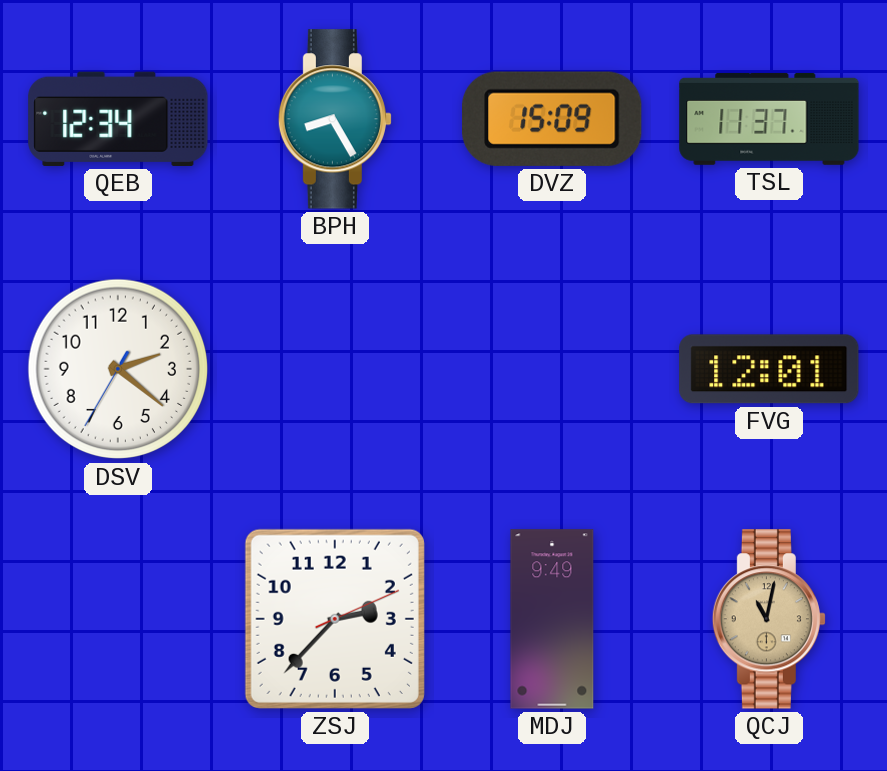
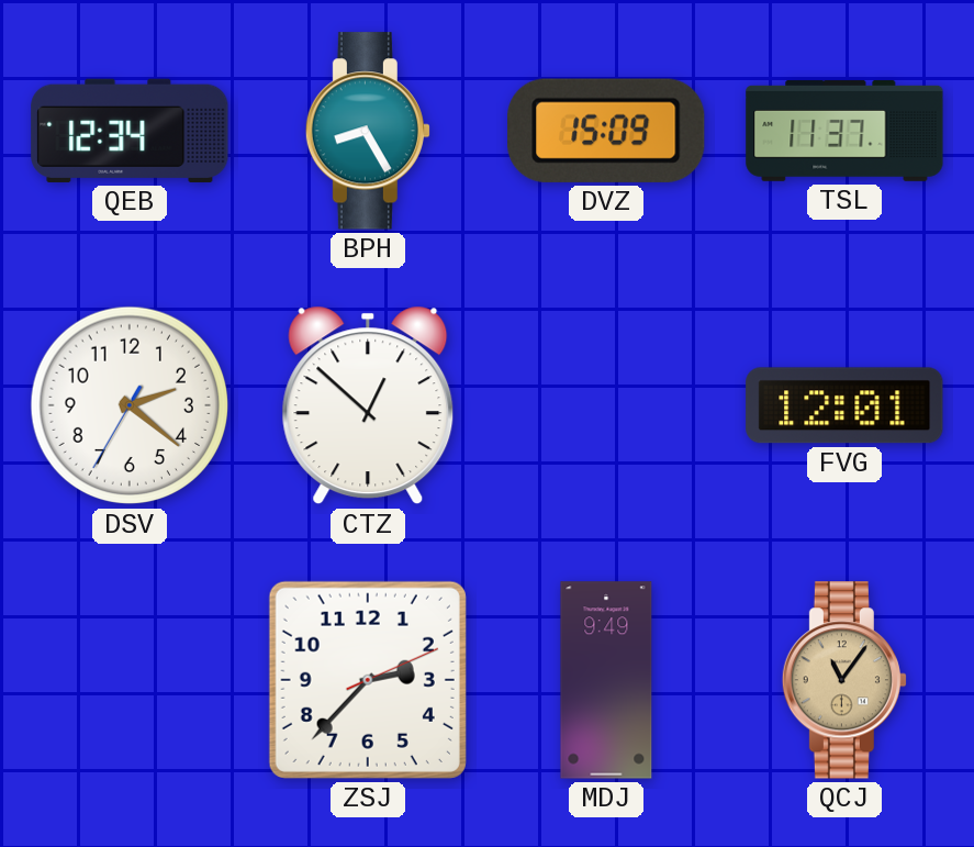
CTZ: none -> 12:52 (368, 405)
QCJ: 11:02 -> 11:06 (844, 680)
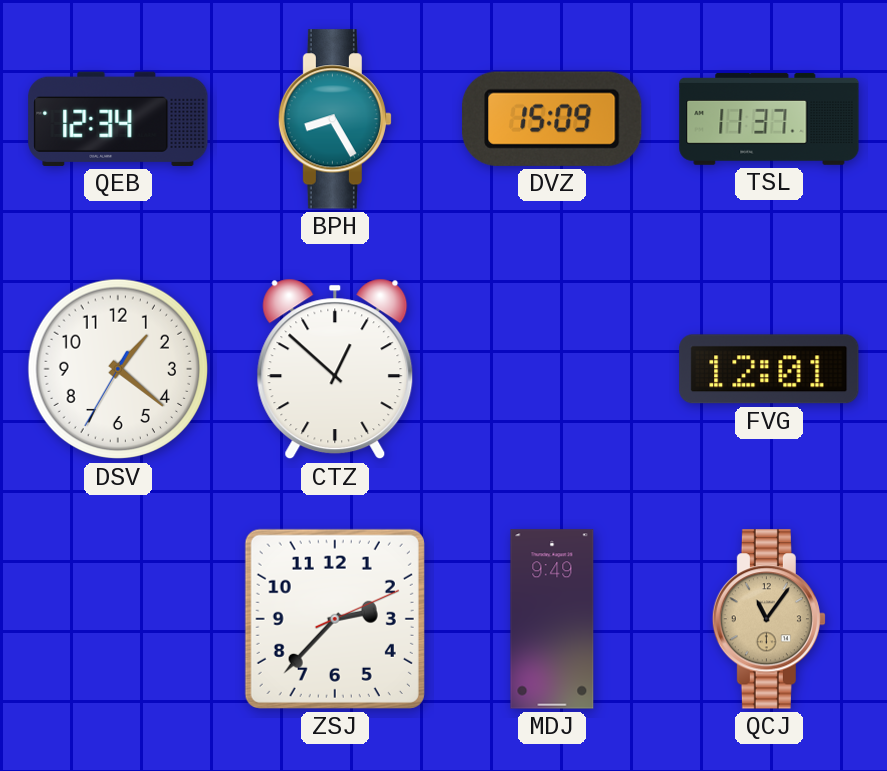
DSV: 2:21 -> 1:21 (118, 369)
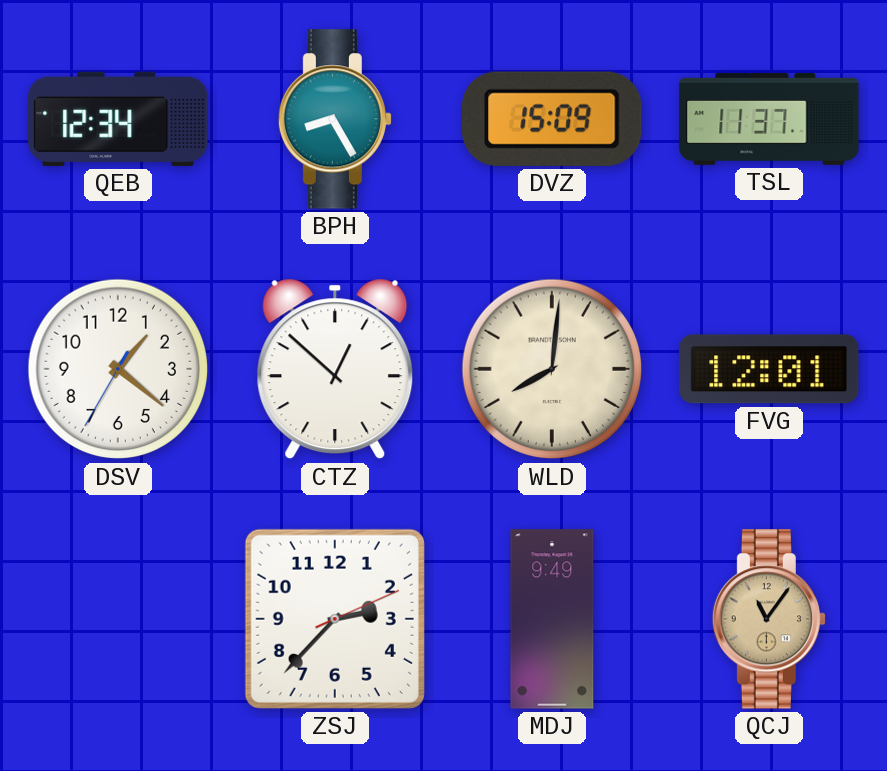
WLD: none -> 8:01 (552, 369)
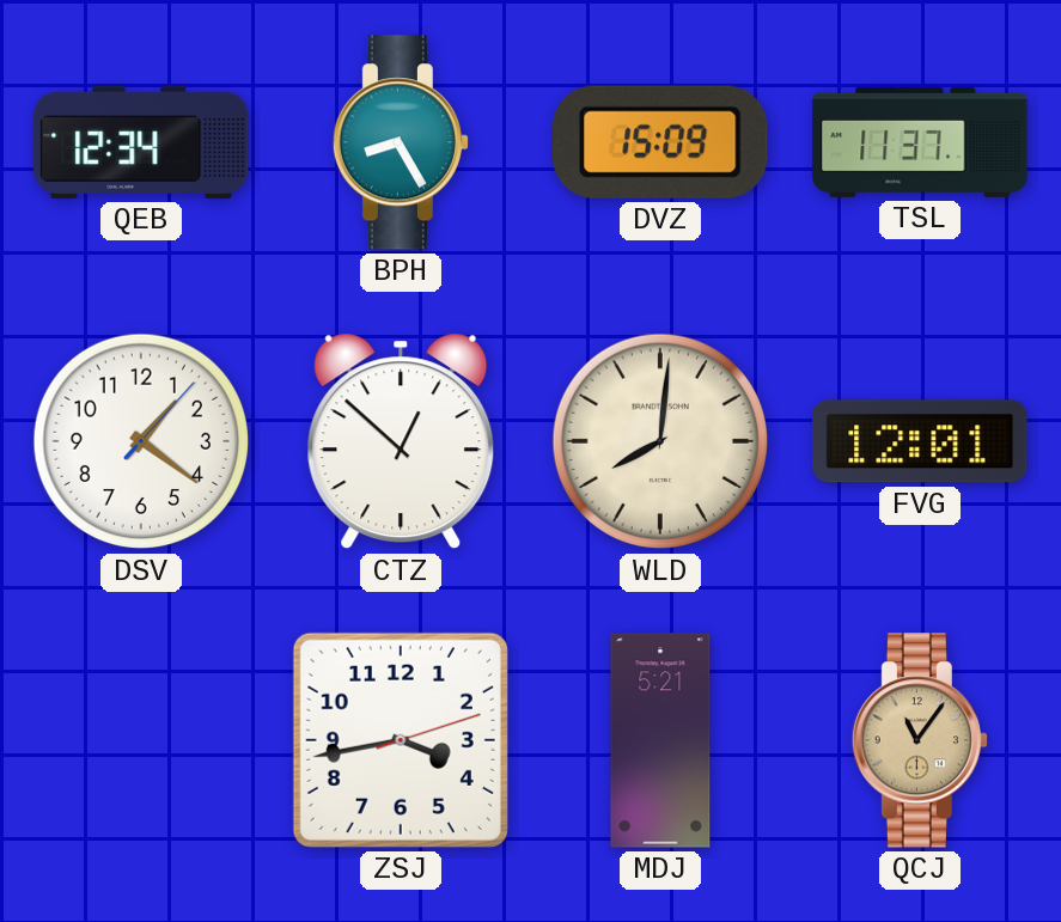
DSV: 1:21:35 -> 1:21:07 (141, 441)
ZSJ: 2:37 -> 3:43 (401, 740)
MDJ: 9:49 -> 5:21 (660, 740)
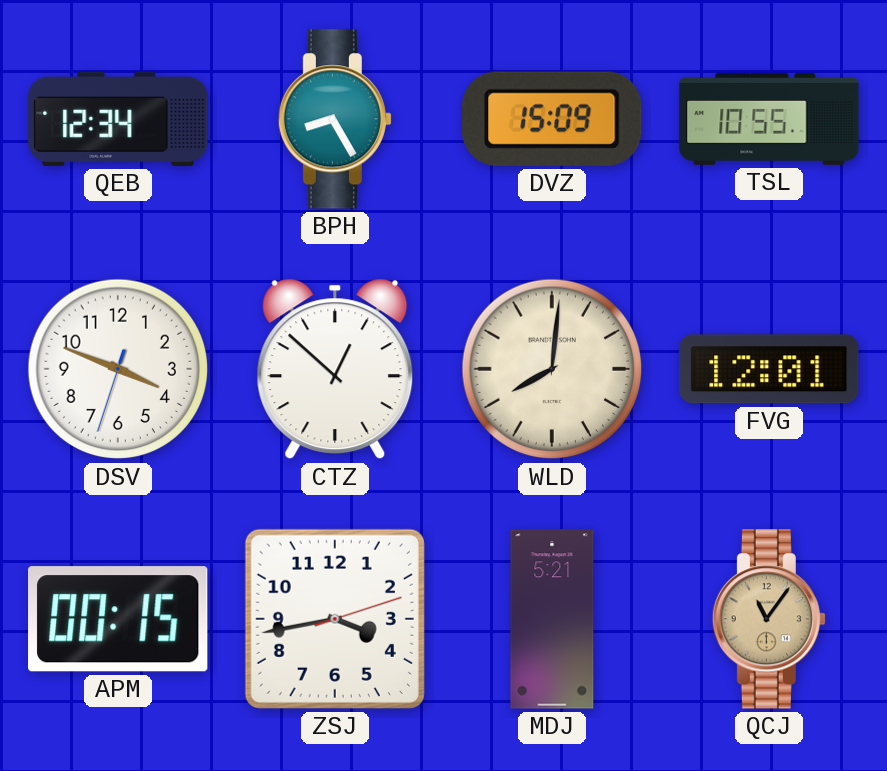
TSL: 11:37 -> 10:55 (769, 119)
DSV: 1:21 -> 3:48 (118, 369)
APM: none -> 00:15 (118, 619)
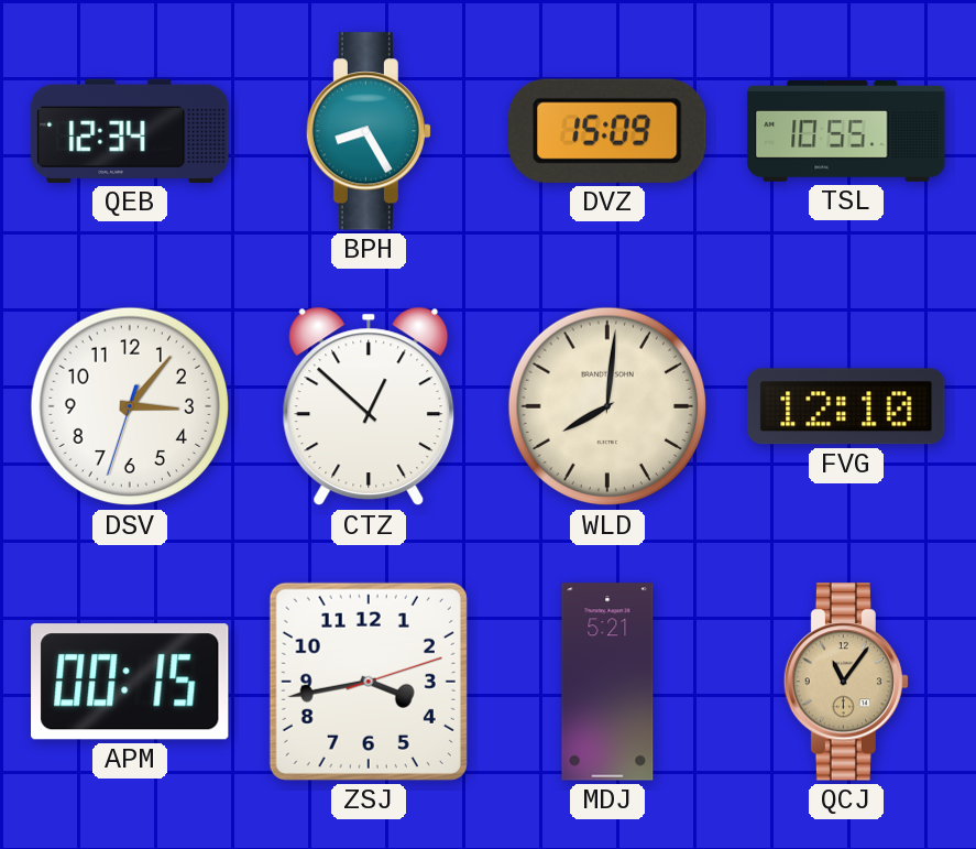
DSV: 3:48 -> 3:06 (130, 406)
FVG: 12:01 -> 12:10 (846, 406)
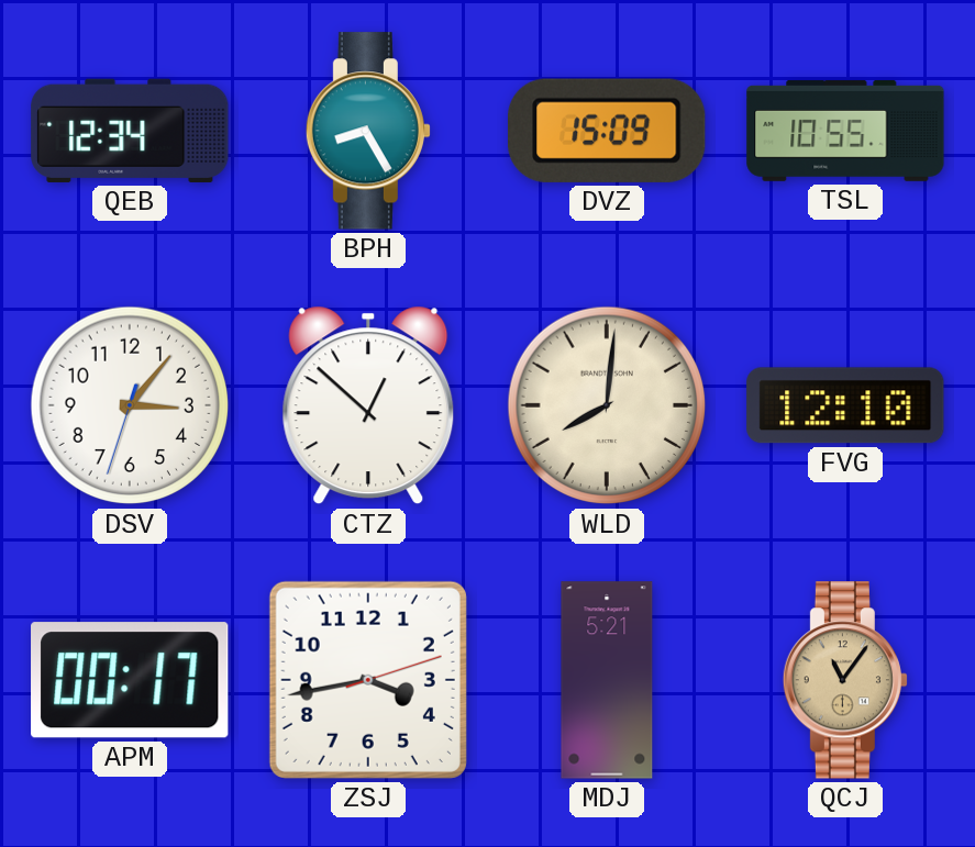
APM: 00:15 -> 00:17 (130, 680)
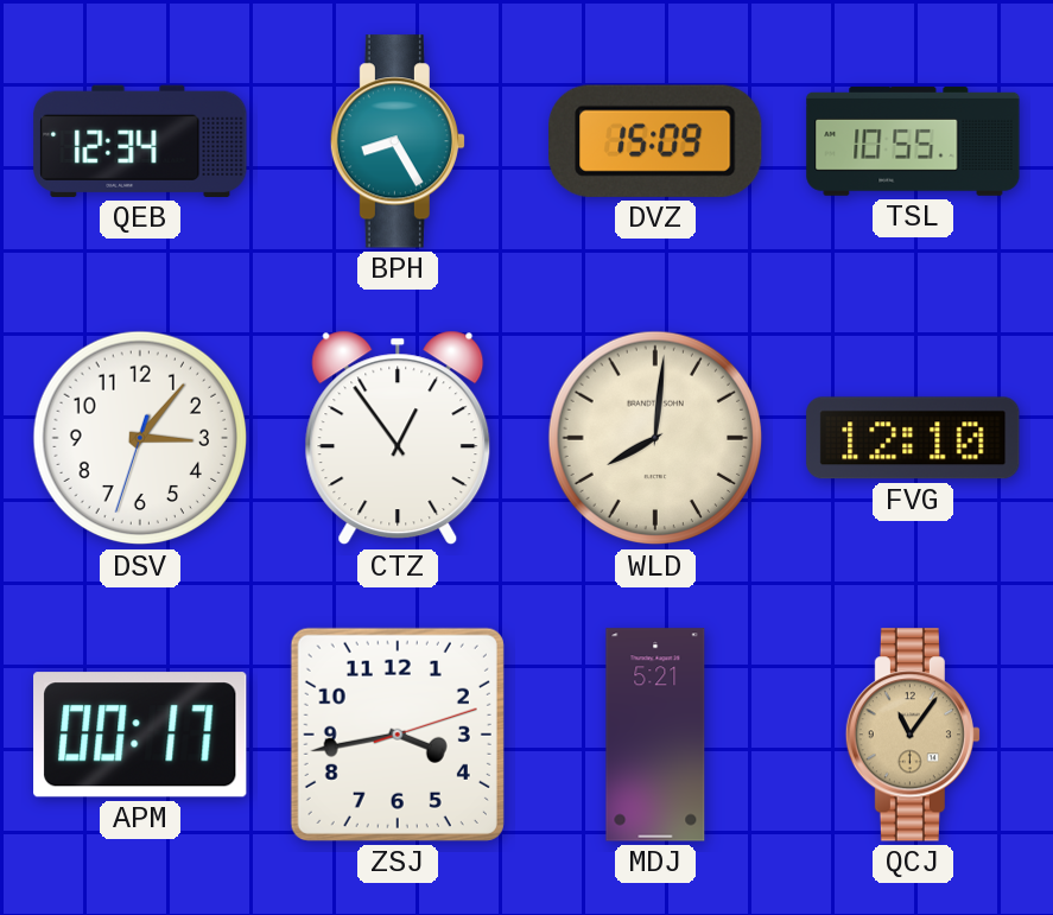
CTZ: 12:52 -> 12:54 (398, 438)
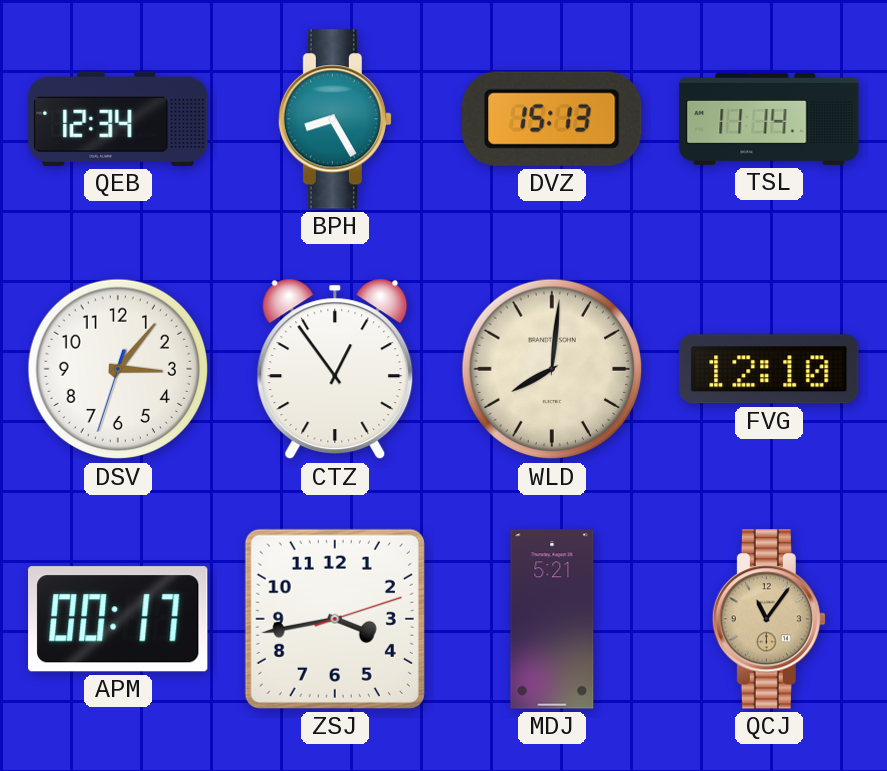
DVZ: 15:09 -> 15:13 (552, 119)
TSL: 10:55 -> 11:14 (769, 119)
